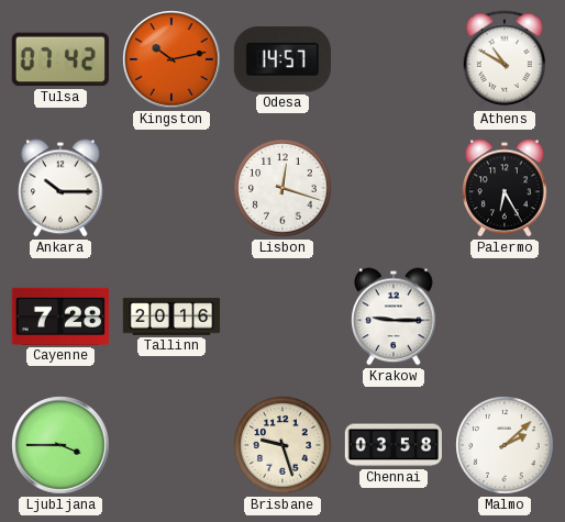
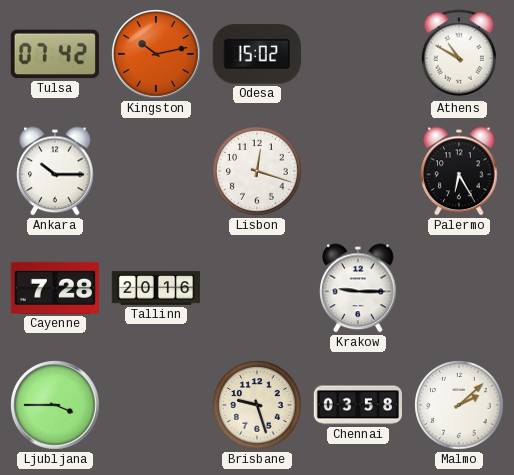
Odesa: 14:57 -> 15:02 (257, 54)
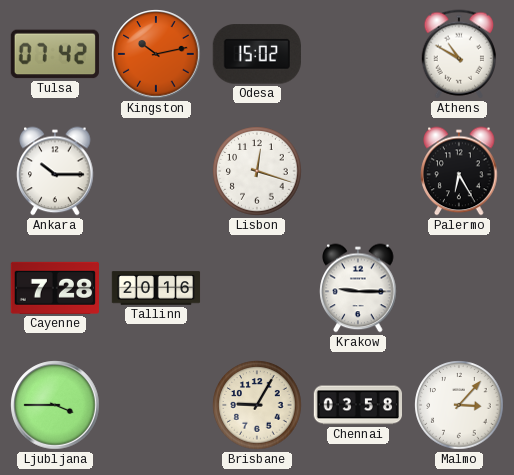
Brisbane: 9:27 -> 9:05 (257, 405)
Malmo: 2:08 -> 3:07 (459, 405)
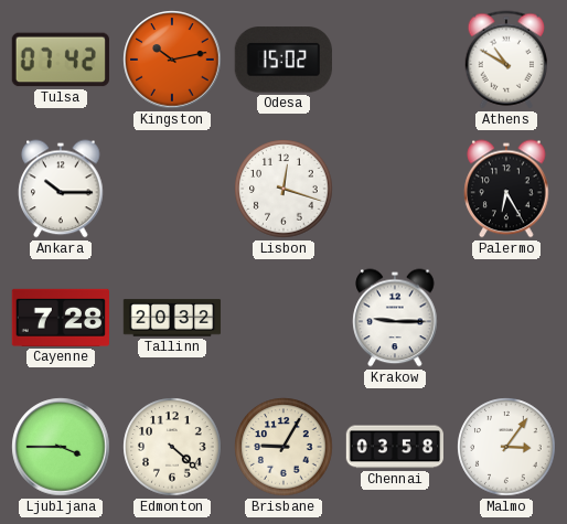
Tallinn: 20:16 -> 20:32 (172, 318)
Edmonton: none -> 4:22 (172, 447)
Malmo: 3:07 -> 3:06 (506, 447)
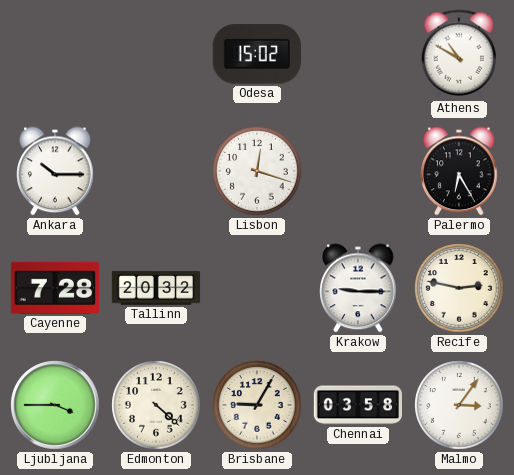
Tulsa: 07:42 -> none (61, 60)
Kingston: 10:13 -> none (172, 60)
Recife: none -> 2:47 (459, 288)
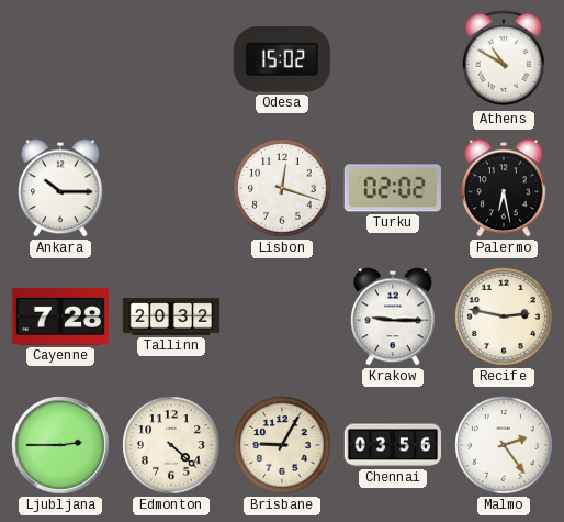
Turku: none -> 02:02 (393, 188)
Palermo: 6:25 -> 6:28 (504, 188)
Ljubljana: 3:45 -> 2:45 (60, 445)
Chennai: 03:58 -> 03:56 (392, 445)
Malmo: 3:06 -> 2:24 (504, 445)
